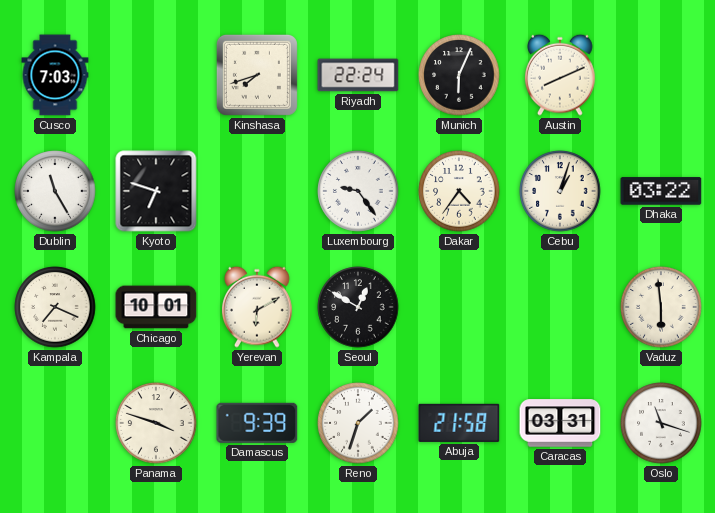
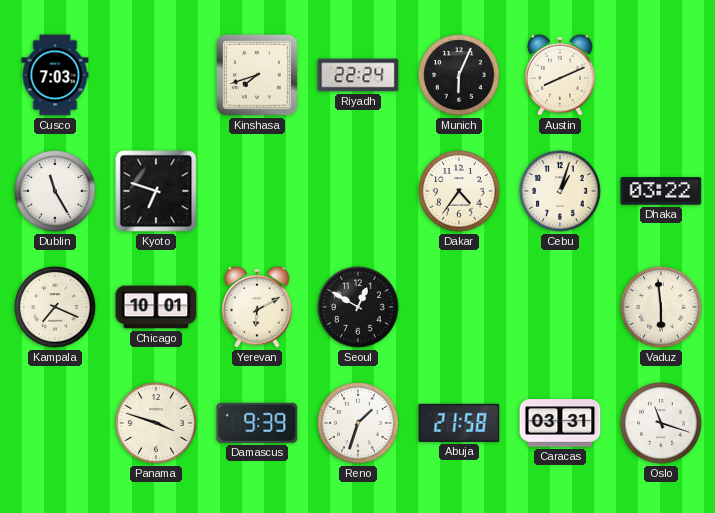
Luxembourg: 9:24 -> none (358, 191)
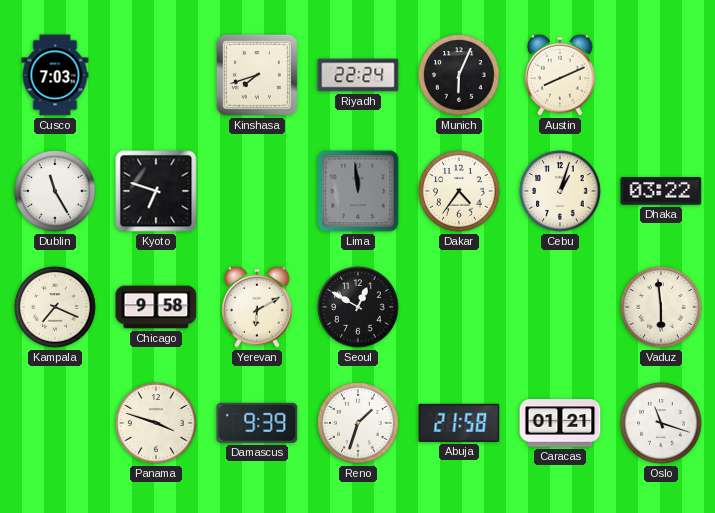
Lima: none -> 11:59 (358, 191)
Chicago: 10:01 -> 9:58 (156, 307)
Caracas: 03:31 -> 01:21 (560, 423)
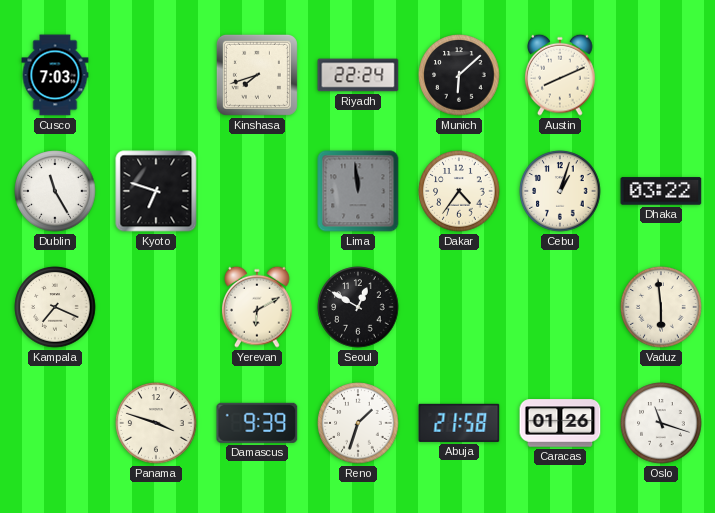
Munich: 6:04 -> 6:08 (459, 75)
Chicago: 9:58 -> none (156, 307)
Caracas: 01:21 -> 01:26 (560, 423)
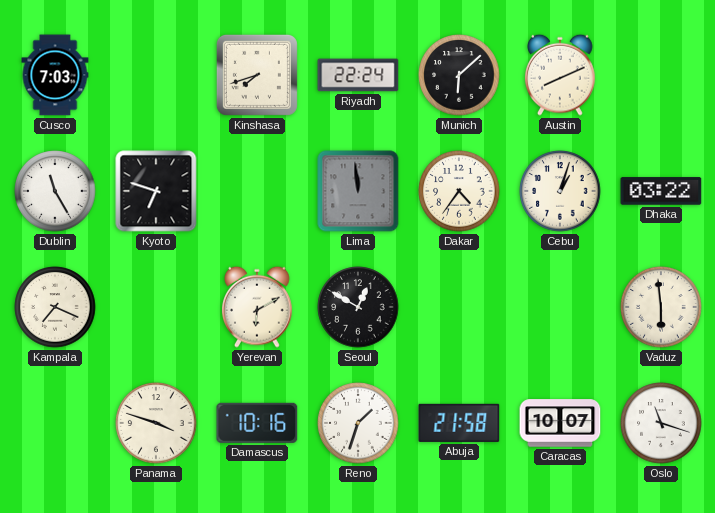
Damascus: 9:39 -> 10:16 (257, 423)
Caracas: 01:26 -> 10:07 (560, 423)
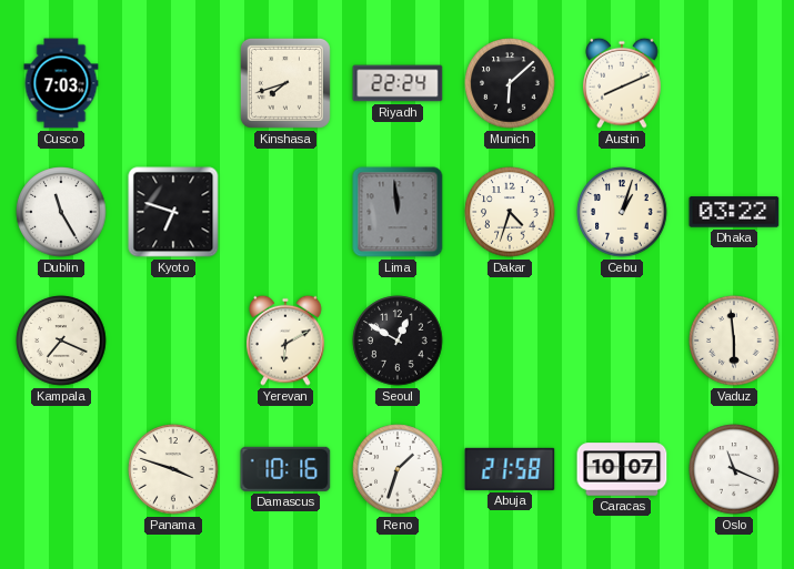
Dakar: 4:36 -> 4:33 (510, 212)
Oslo: 11:18 -> 11:19 (734, 469)
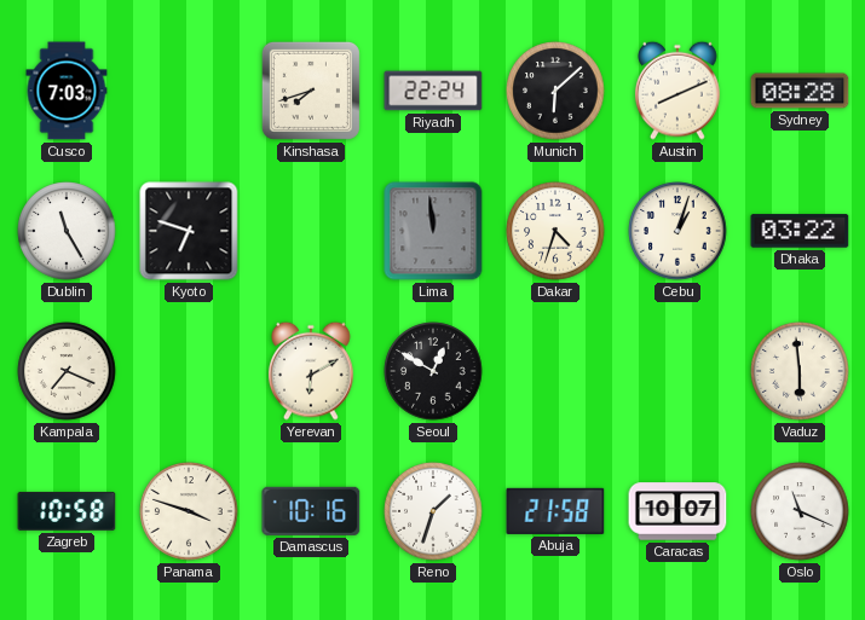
Sydney: none -> 08:28 (800, 91)
Zagreb: none -> 10:58 (67, 511)
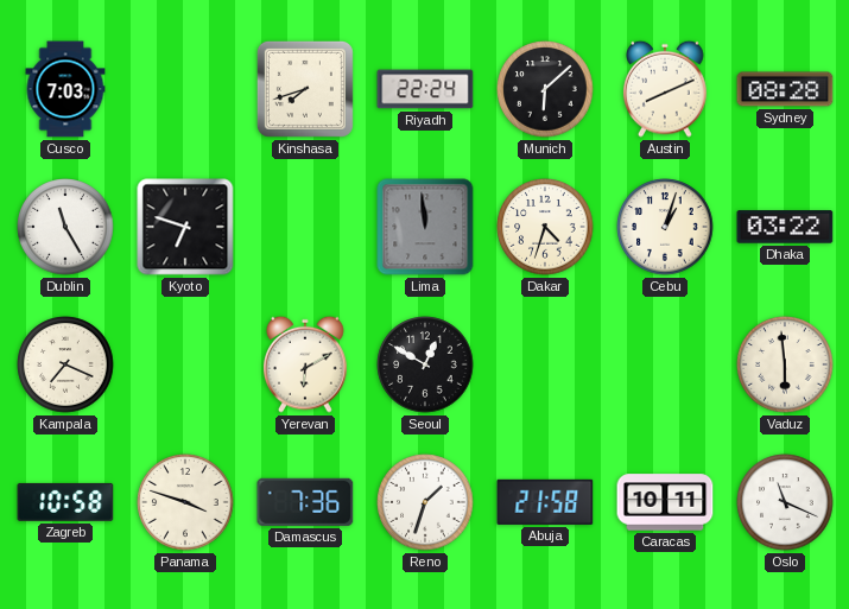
Damascus: 10:16 -> 7:36 (305, 502)
Caracas: 10:07 -> 10:11 (665, 502)
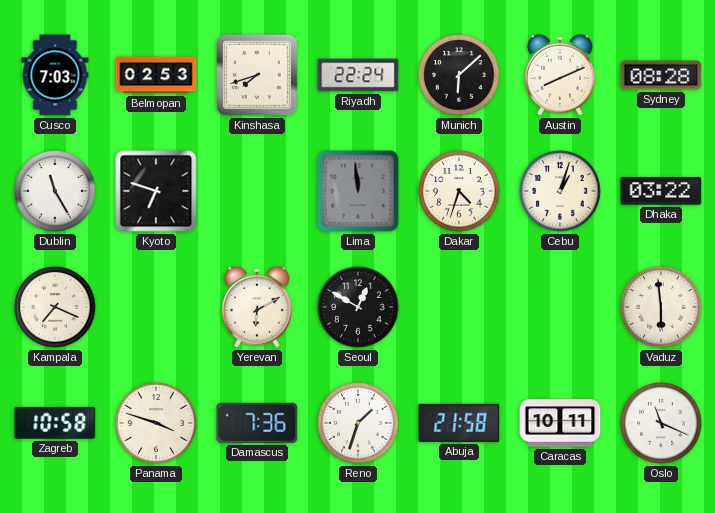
Belmopan: none -> 02:53 (156, 75)
